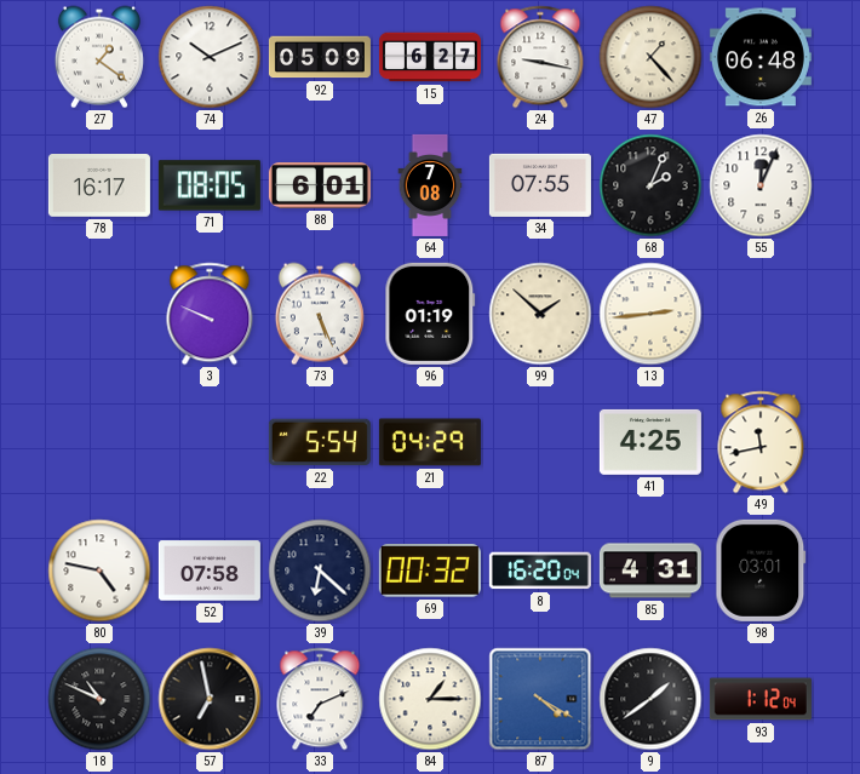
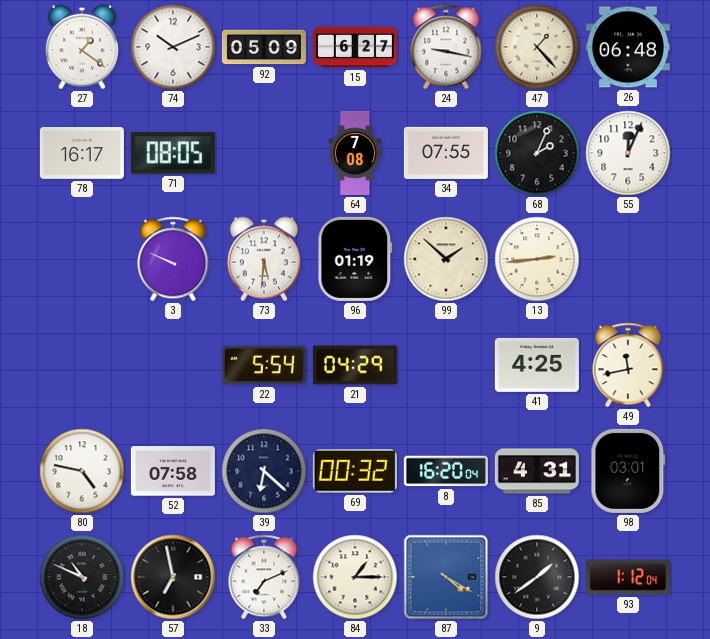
88: 6:01 -> none (320, 187)
73: 5:26 -> 5:31 (264, 259)
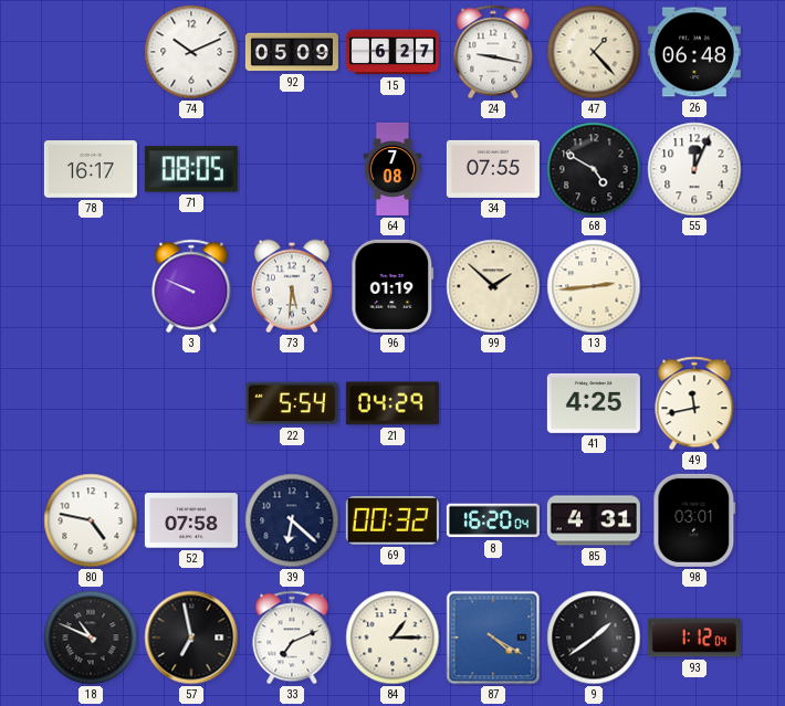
27: 1:21 -> none (82, 47)
68: 2:04 -> 4:50 (594, 169)
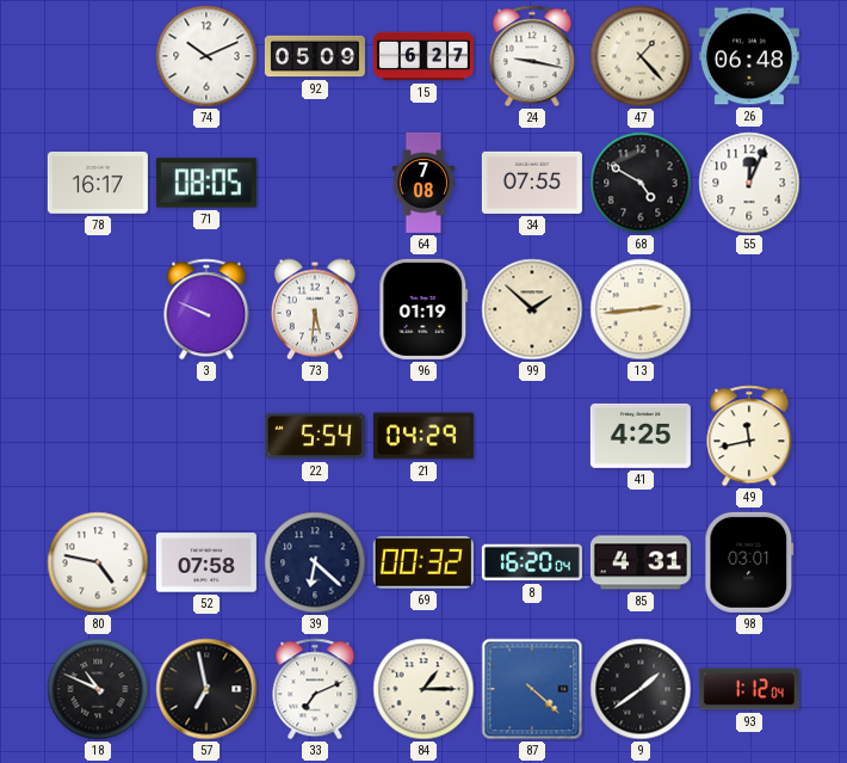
87: 4:20 -> 4:22 (532, 689)
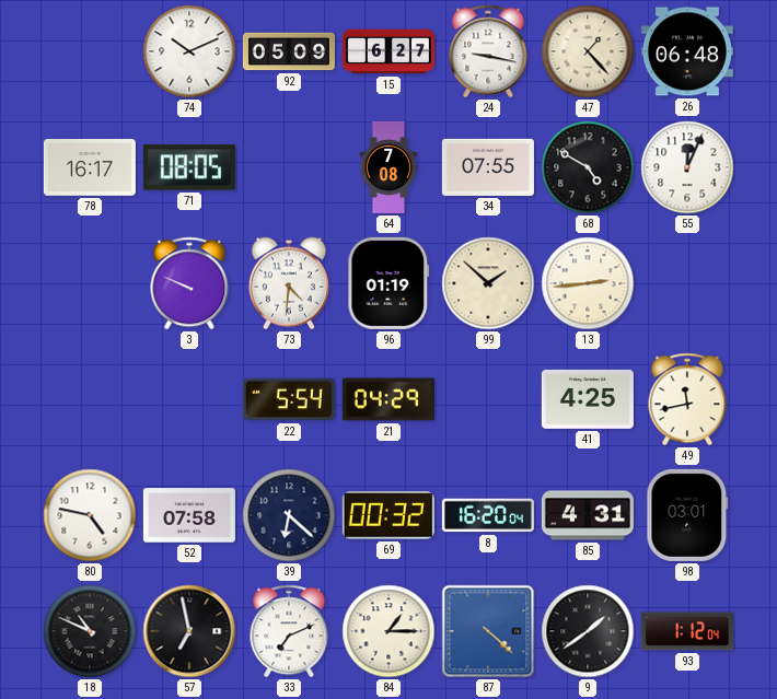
73: 5:31 -> 4:31 (289, 283)
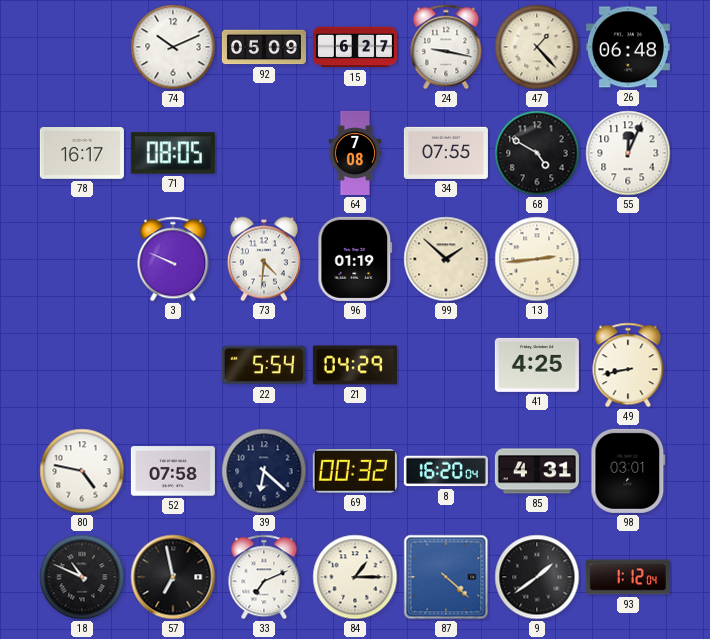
49: 11:43 -> 8:43 (628, 365)
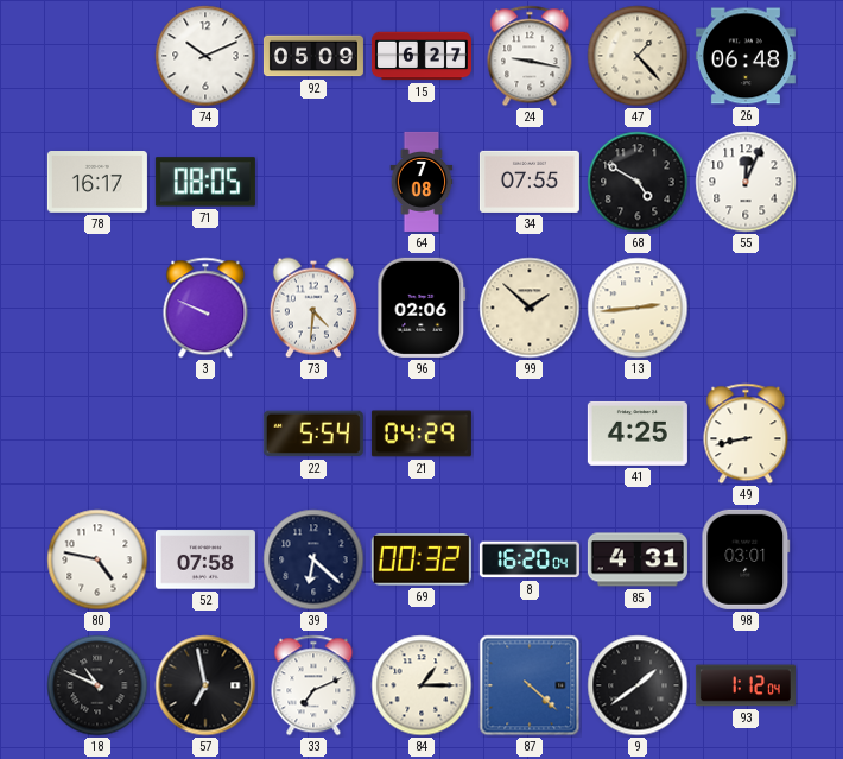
96: 01:19 -> 02:06 (421, 308)
